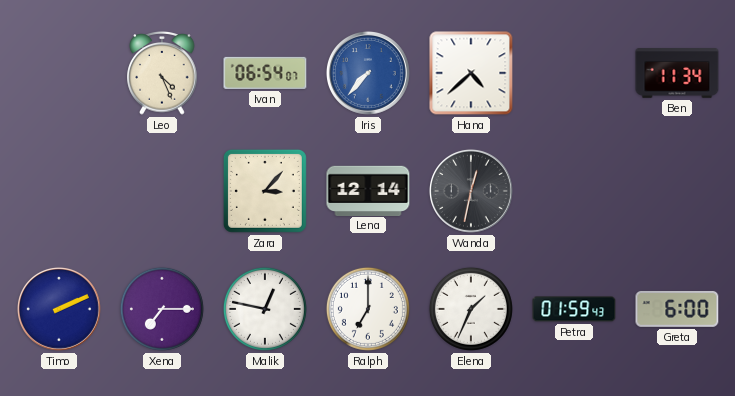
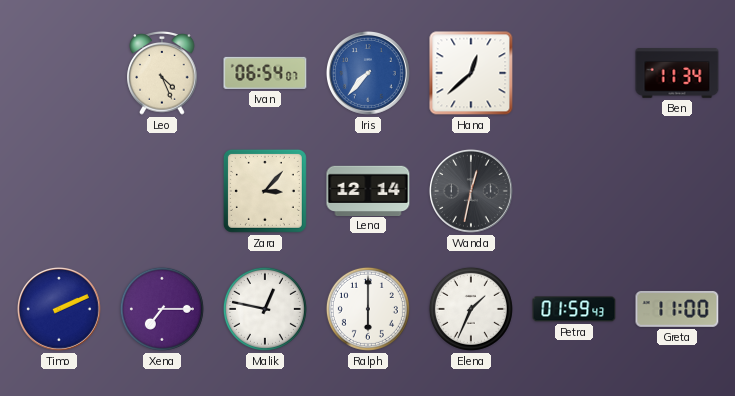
Hana: 4:38 -> 12:38 (471, 73)
Ralph: 7:00 -> 6:00 (368, 309)
Greta: 6:00 -> 11:00 (677, 309)
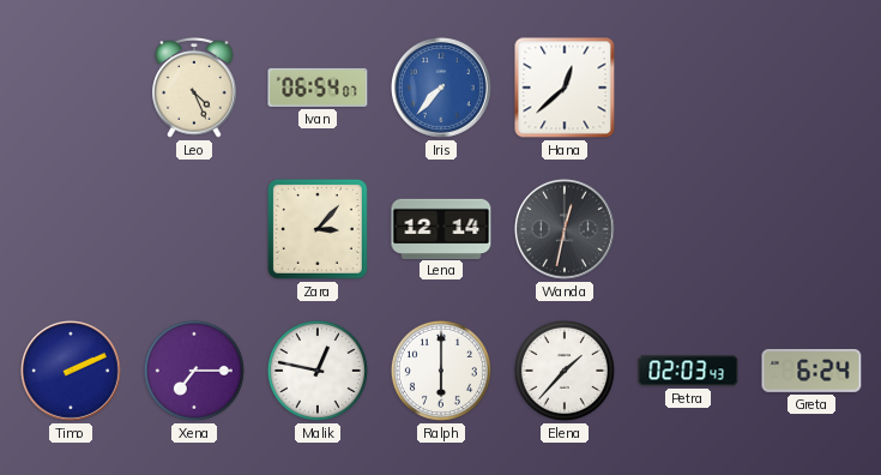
Ben: 11:34 -> none (677, 73)
Elena: 1:34 -> 1:37 (565, 371)
Petra: 01:59 -> 02:03 (688, 371)
Greta: 11:00 -> 6:24 (811, 371)
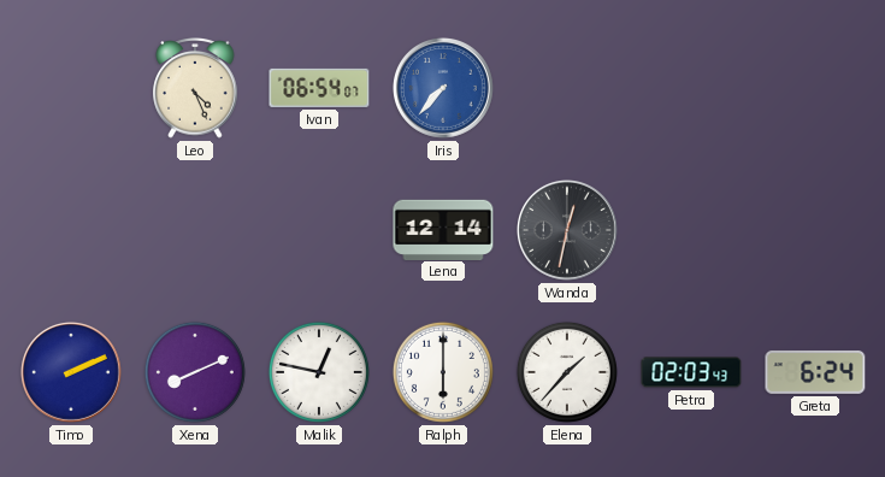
Hana: 12:38 -> none (565, 88)
Zara: 3:07 -> none (318, 229)
Xena: 7:15 -> 8:11 (195, 372)
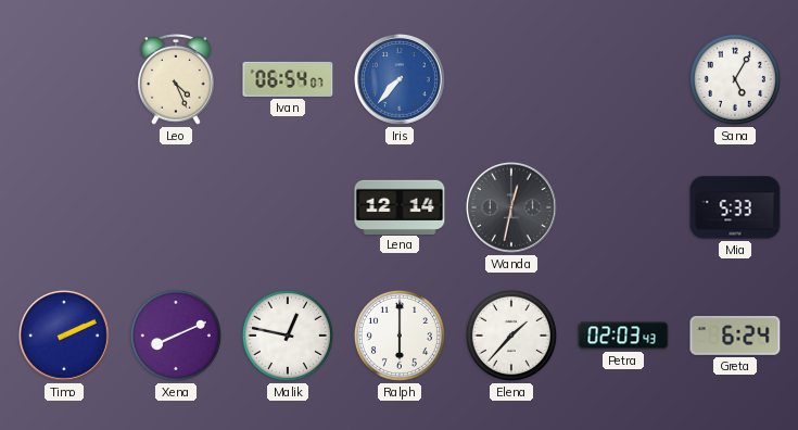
Sana: none -> 5:05 (735, 79)
Mia: none -> 5:33 (735, 207)
